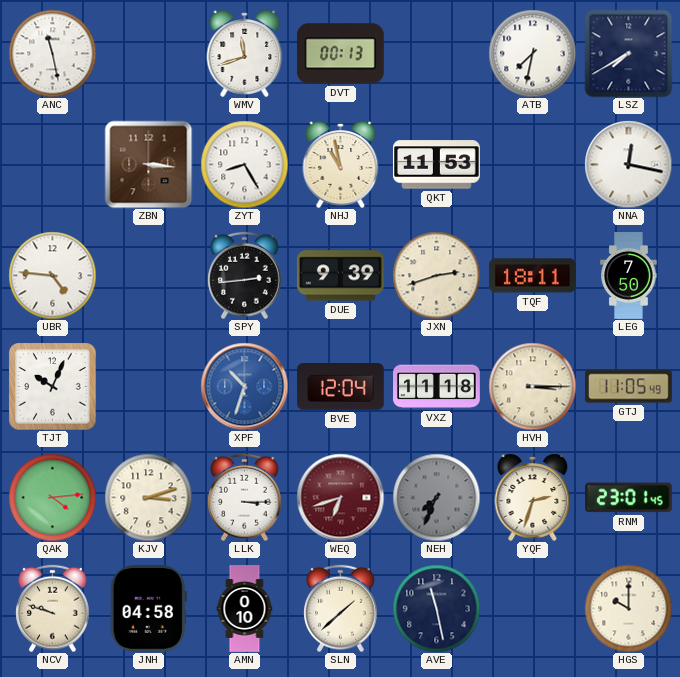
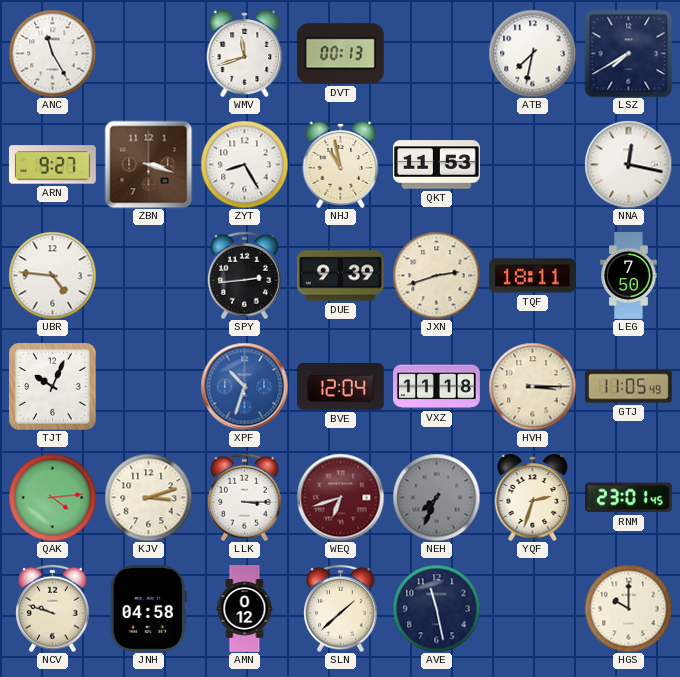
ANC: 11:28 -> 11:25 (52, 53)
ARN: none -> 9:27 (52, 165)
ZBN: 3:16 -> 3:18 (148, 164)
AMN: 0:10 -> 0:12 (245, 609)
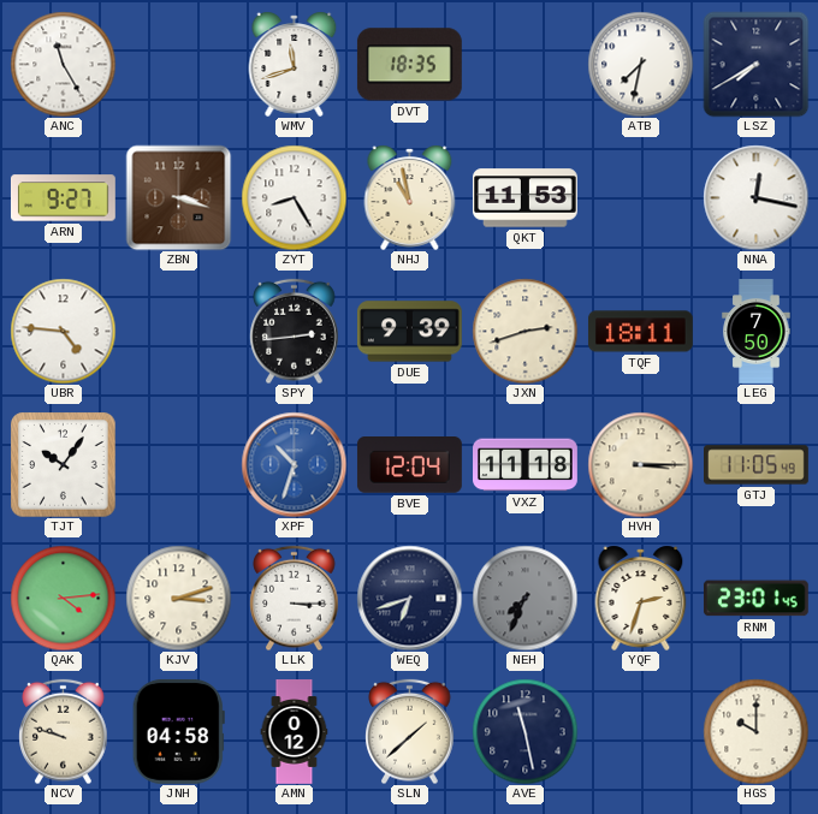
DVT: 00:13 -> 18:35 (409, 65)
TJT: 10:04 -> 10:06 (63, 464)
WEQ dial: burgundy -> navy (409, 598)
